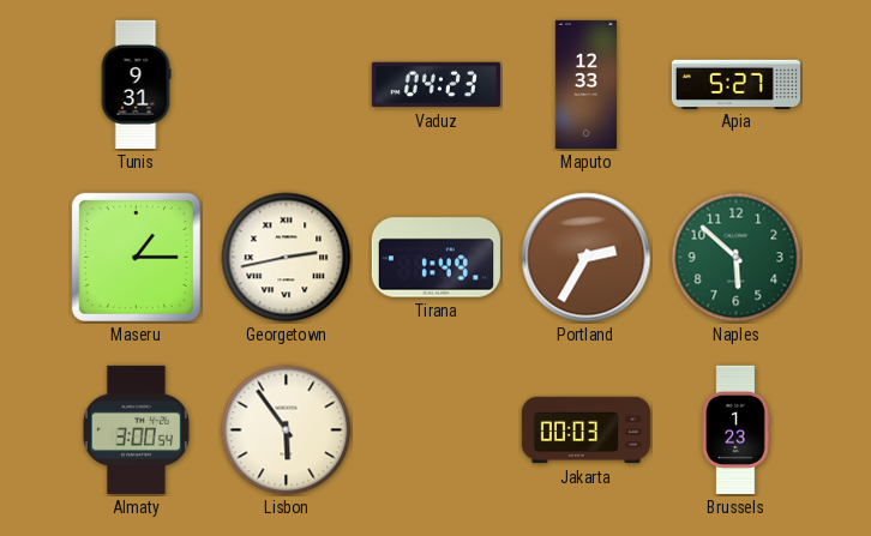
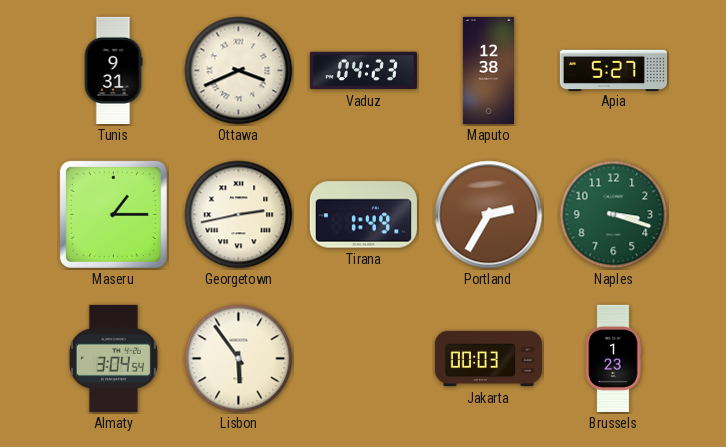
Ottawa: none -> 3:41 (239, 71)
Maputo: 12:33 -> 12:38 (488, 70)
Naples: 5:52 -> 3:18 (614, 215)
Almaty: 3:00 -> 3:04 (113, 358)
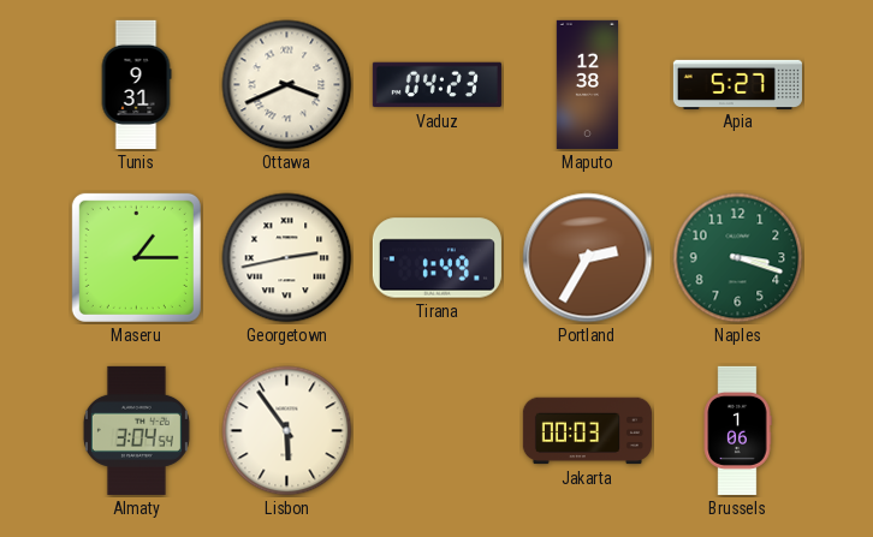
Brussels: 1:23 -> 1:06 (737, 430)
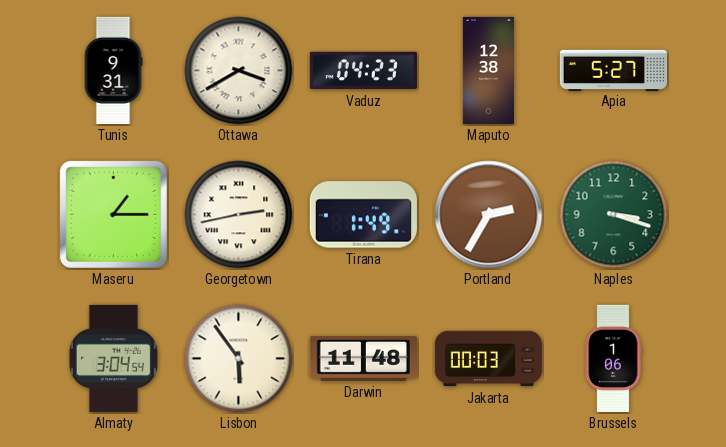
Ottawa: 3:41 -> 3:40 (239, 71)
Darwin: none -> 11:48 (363, 358)
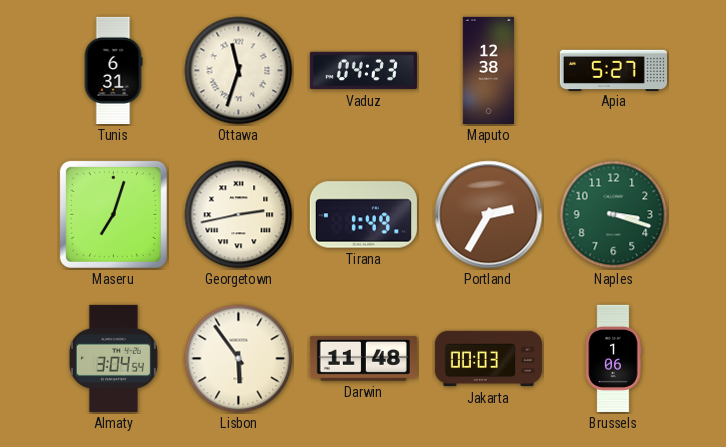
Tunis: 9:31 -> 6:31 (113, 70)
Ottawa: 3:40 -> 11:33 (239, 71)
Maseru: 1:15 -> 7:03 (113, 214)
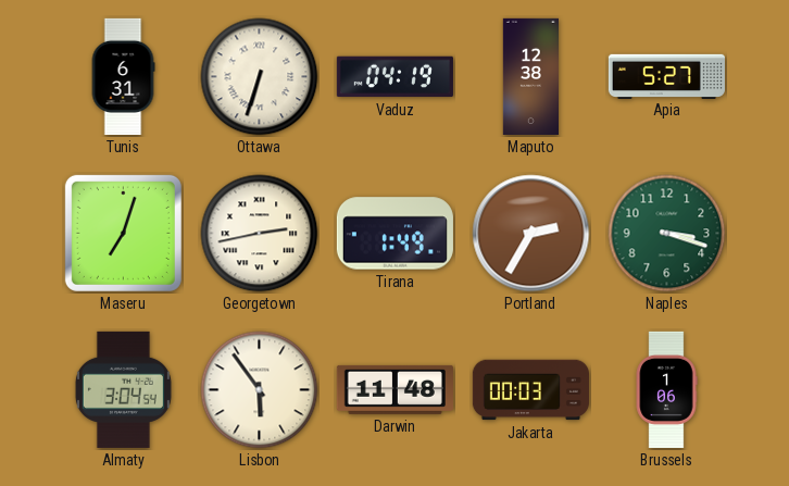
Ottawa: 11:33 -> 6:33 (260, 77)
Vaduz: 04:23 -> 04:19 (394, 77)
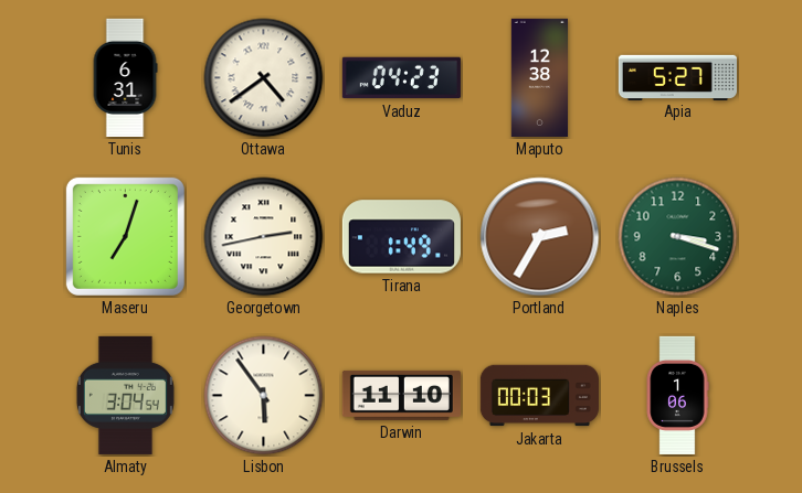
Ottawa: 6:33 -> 4:39 (264, 78)
Vaduz: 04:19 -> 04:23 (401, 78)
Darwin: 11:48 -> 11:10 (401, 395)
